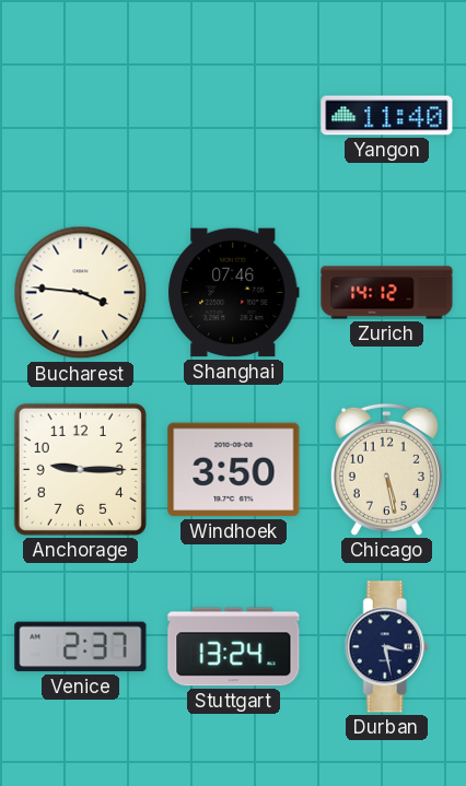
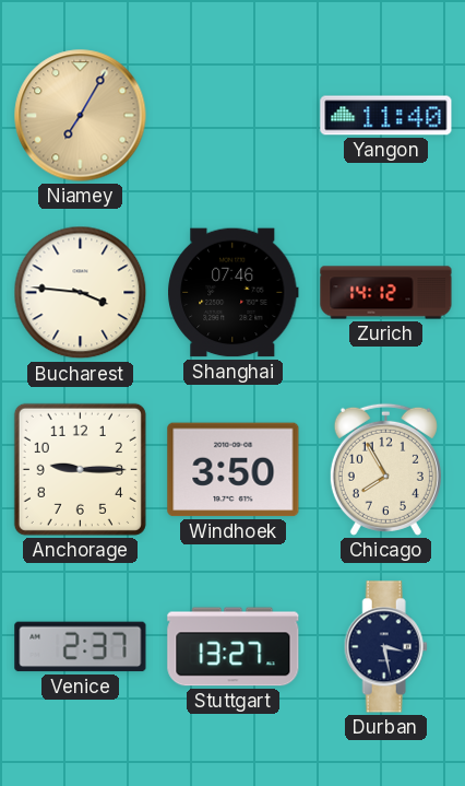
Niamey: none -> 7:05 (81, 116)
Chicago: 5:28 -> 7:55 (385, 469)
Stuttgart: 13:24 -> 13:27 (234, 647)
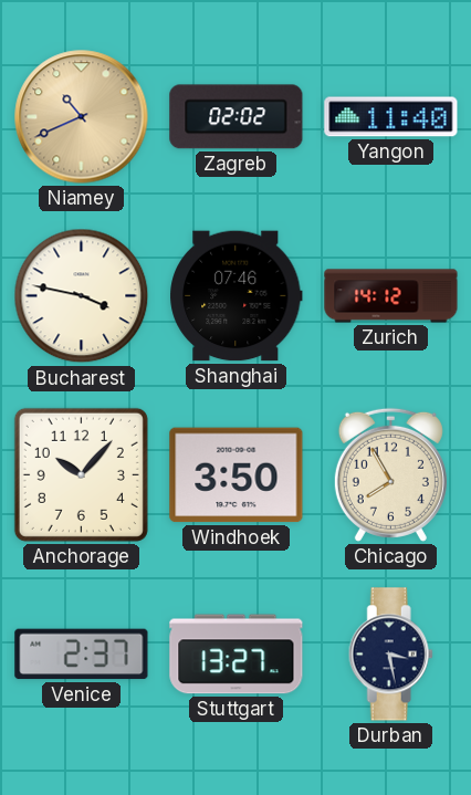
Niamey: 7:05 -> 10:41 (82, 117)
Zagreb: none -> 02:02 (237, 117)
Bucharest: 3:46 -> 3:47 (82, 296)
Anchorage: 9:15 -> 10:07 (81, 474)
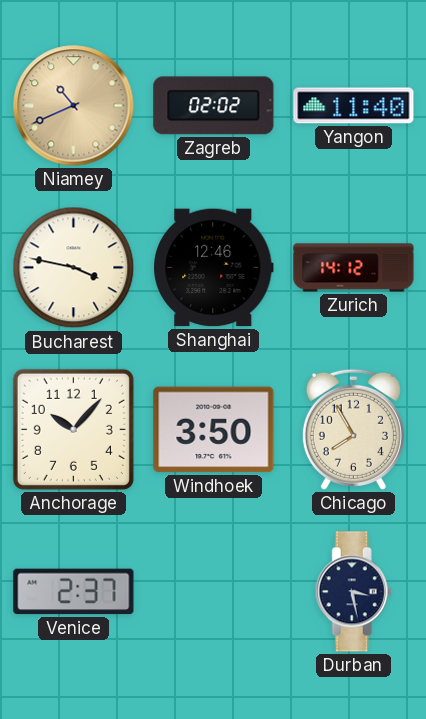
Shanghai: 07:46 -> 12:46 (214, 268)
Stuttgart: 13:27 -> none (237, 655)
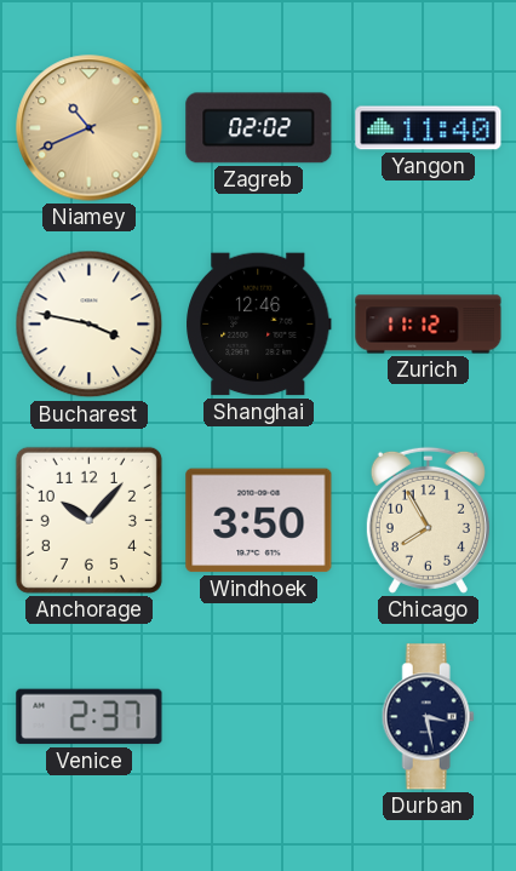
Zurich: 14:12 -> 11:12 (429, 325)
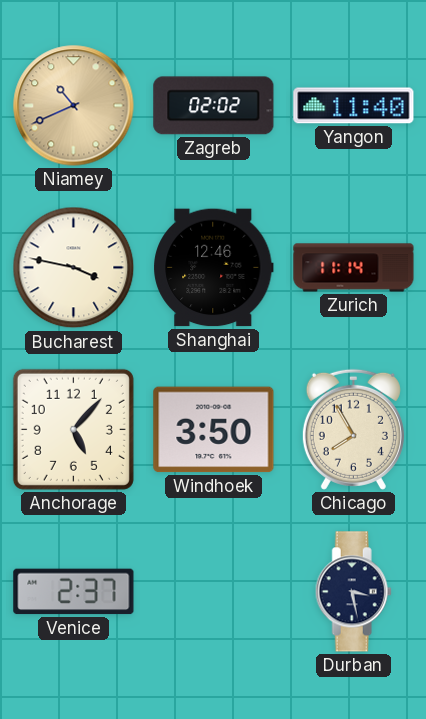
Zurich: 11:12 -> 11:14 (354, 268)
Anchorage: 10:07 -> 5:07 (73, 429)
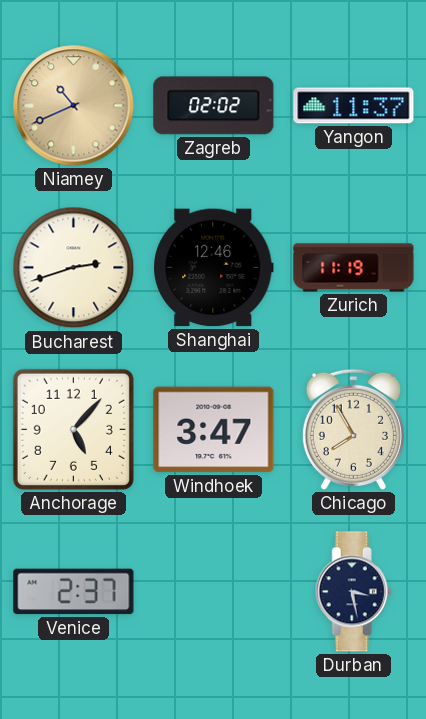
Yangon: 11:40 -> 11:37 (354, 106)
Bucharest: 3:47 -> 2:42 (74, 268)
Zurich: 11:14 -> 11:19 (354, 268)
Windhoek: 3:50 -> 3:47 (214, 430)
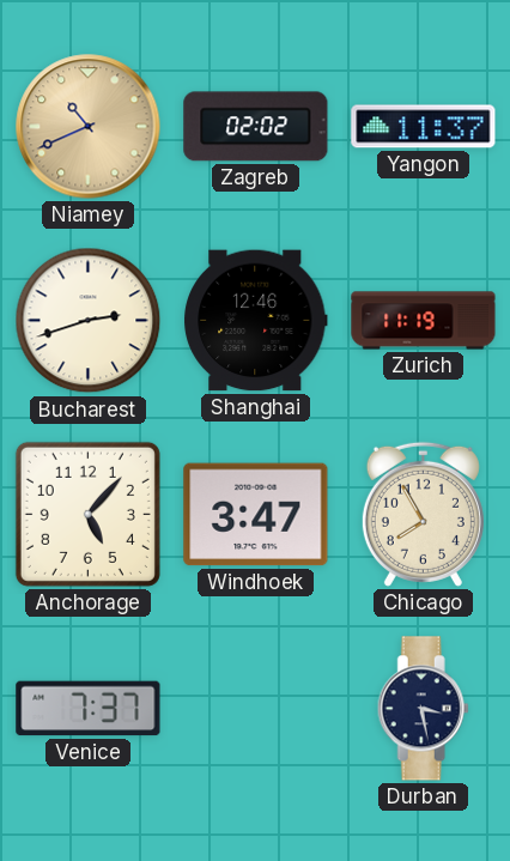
Venice: 2:37 -> 7:37 (89, 709)
